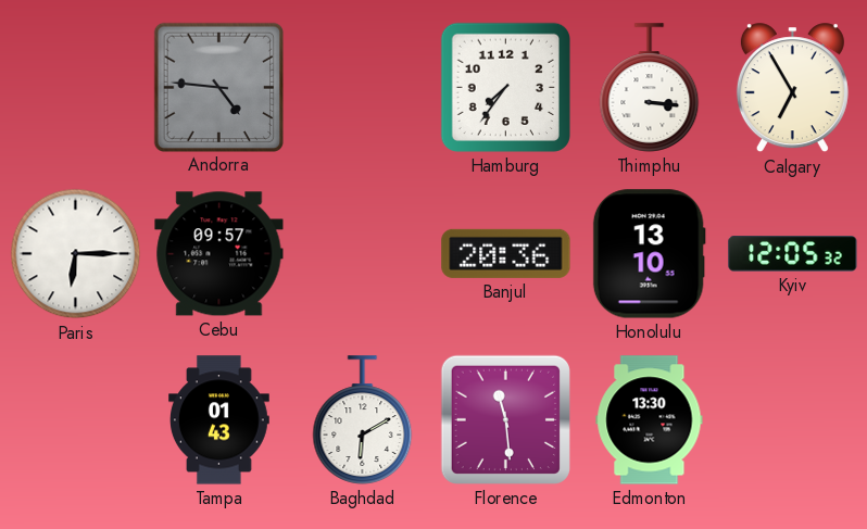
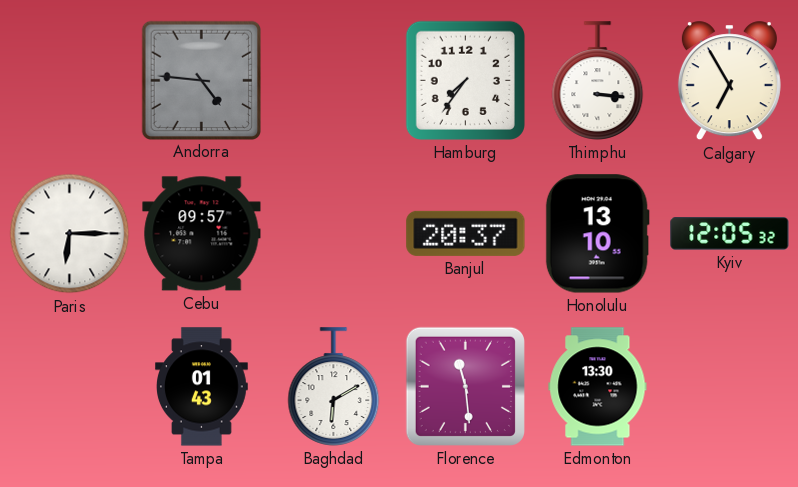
Banjul: 20:36 -> 20:37 (466, 233)
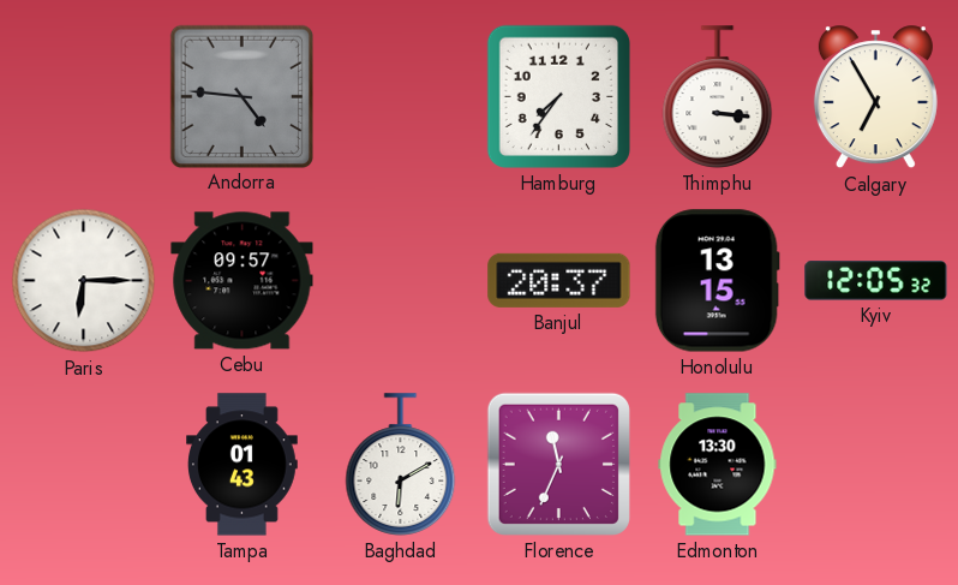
Honolulu: 13:10 -> 13:15 (717, 281)
Florence: 11:29 -> 11:34 (558, 464)
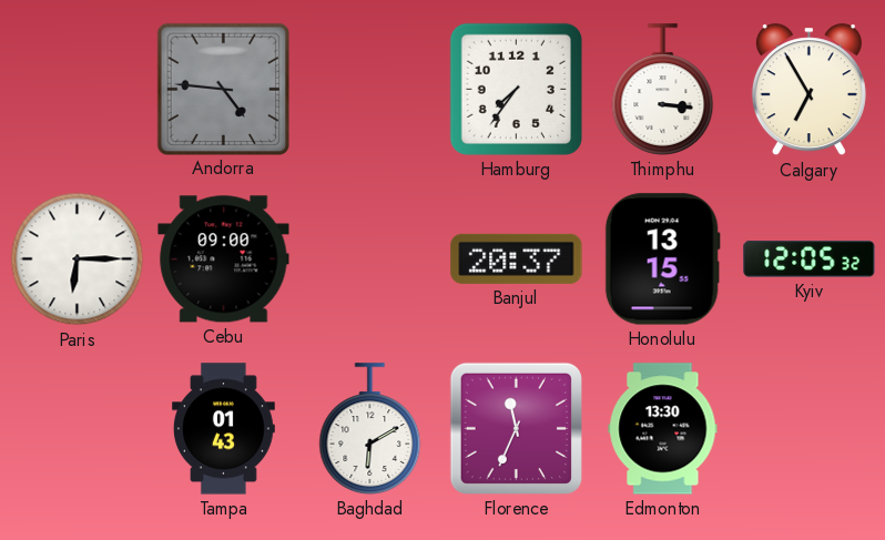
Cebu: 09:57 -> 09:00 (224, 259)
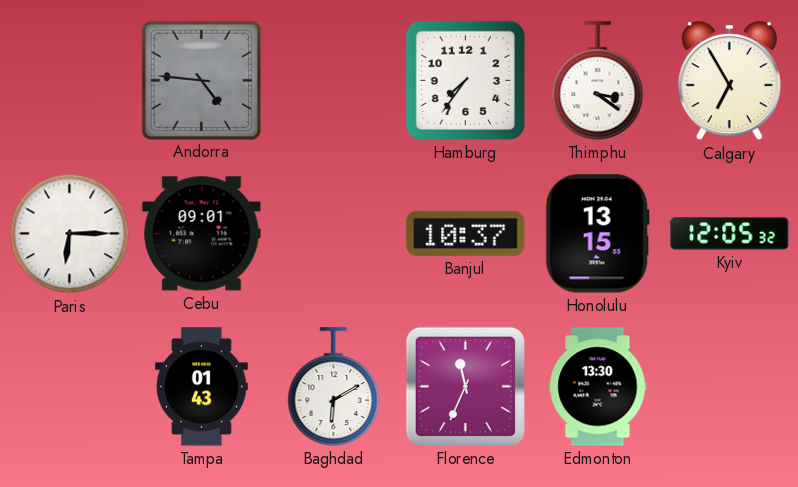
Thimphu: 3:16 -> 3:21 (598, 81)
Cebu: 09:00 -> 09:01 (202, 234)
Banjul: 20:37 -> 10:37 (466, 233)
